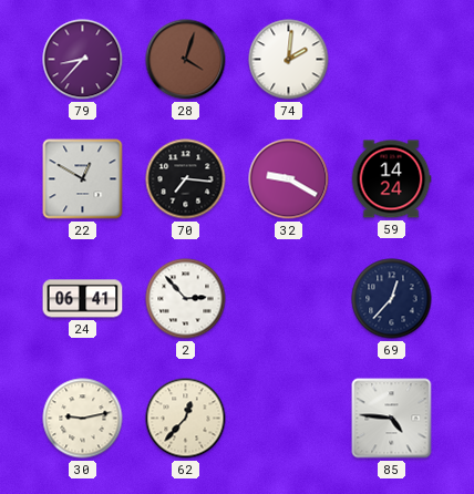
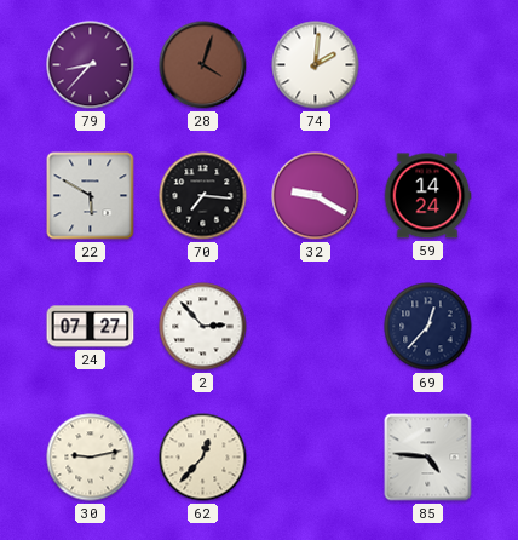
22: 12:50 -> 5:50 (91, 196)
24: 06:41 -> 07:27 (91, 327)
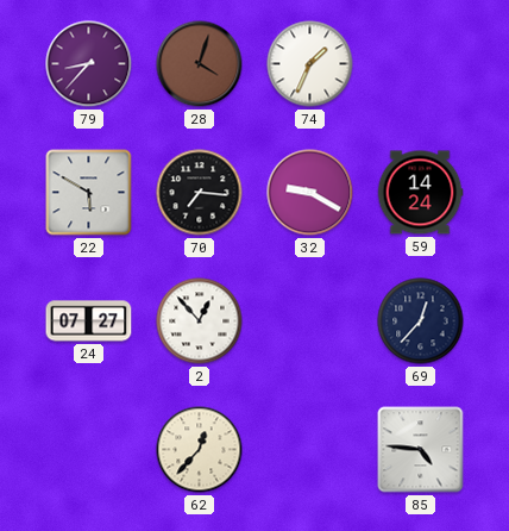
74: 2:01 -> 1:34 (310, 64)
2: 2:53 -> 12:53 (200, 321)
30: 9:13 -> none (91, 458)
